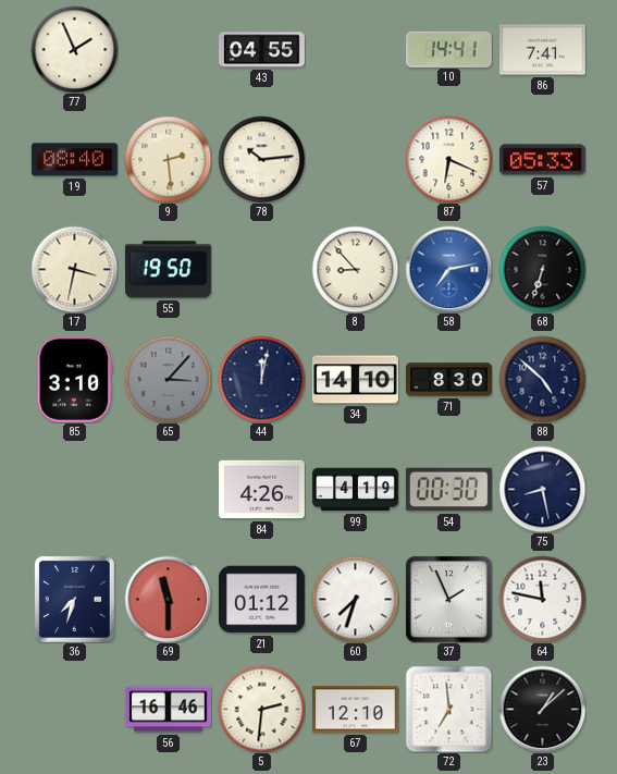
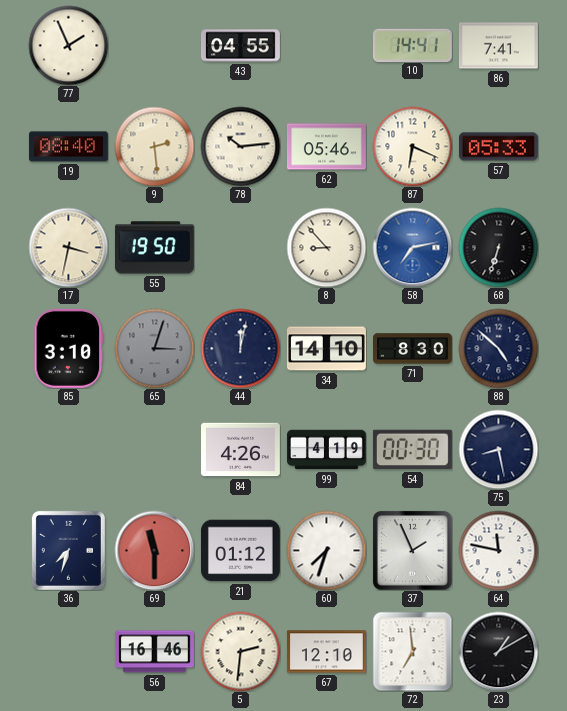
62: none -> 05:46 (326, 147)
65: 3:07 -> 3:03 (154, 348)
23: 1:08 -> 1:10 (498, 651)
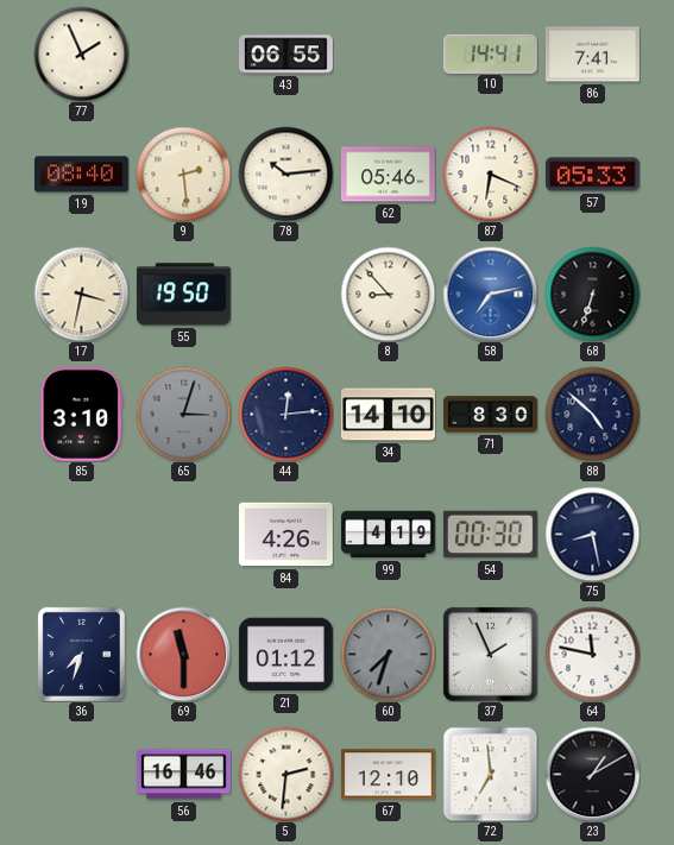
43: 04:55 -> 06:55 (285, 55)
44: 12:02 -> 12:14 (285, 414)
60 dial: white -> grey (388, 654)
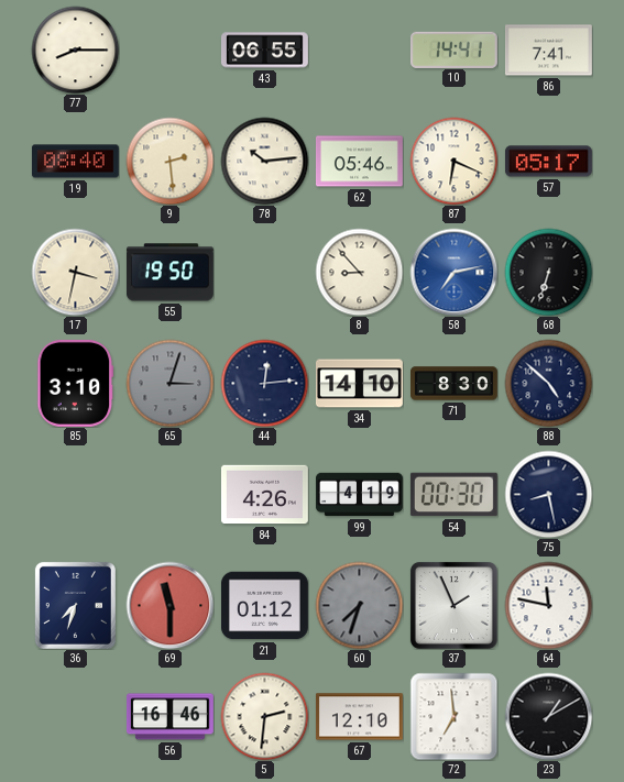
77: 1:56 -> 8:15 (75, 49)
57: 05:33 -> 05:17 (548, 162)
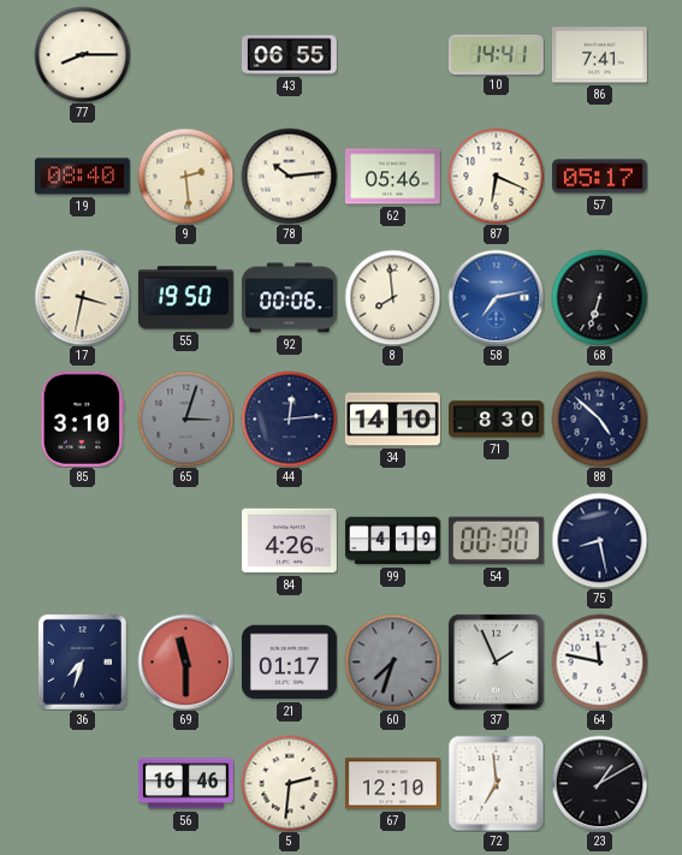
92: none -> 00:06 (289, 298)
8: 8:53 -> 7:59 (392, 297)
21: 01:12 -> 01:17 (289, 663)
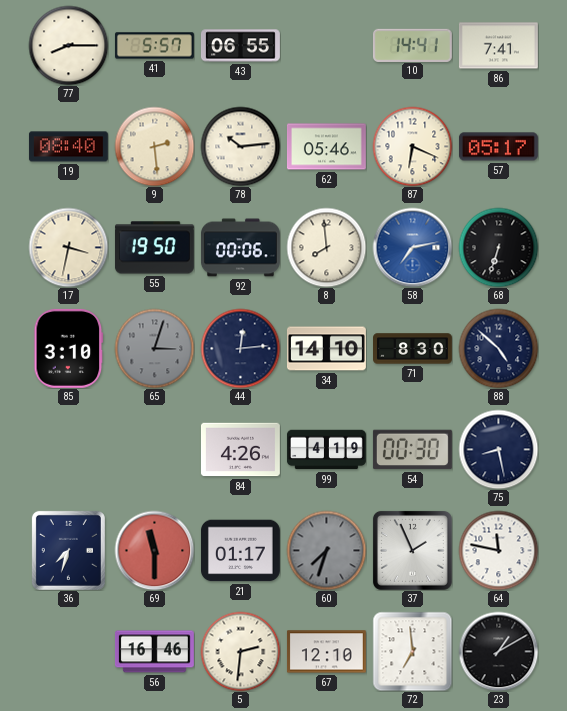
41: none -> 5:57 (154, 46)
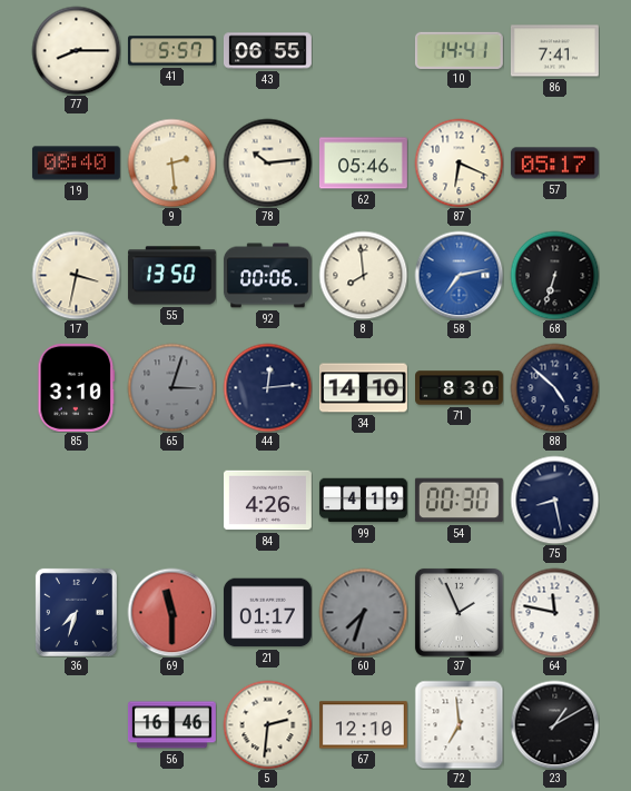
55: 19:50 -> 13:50 (171, 276)
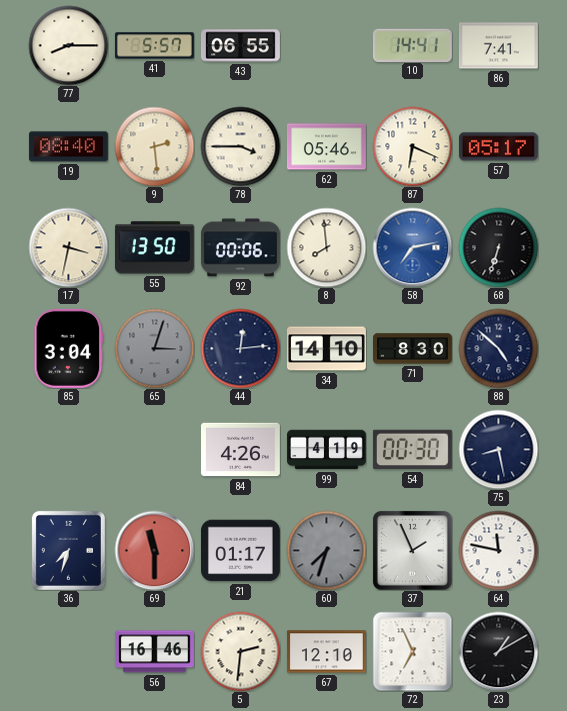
78: 10:14 -> 3:45 (240, 146)
85: 3:10 -> 3:04 (69, 348)
72: 6:59 -> 6:56 (412, 651)
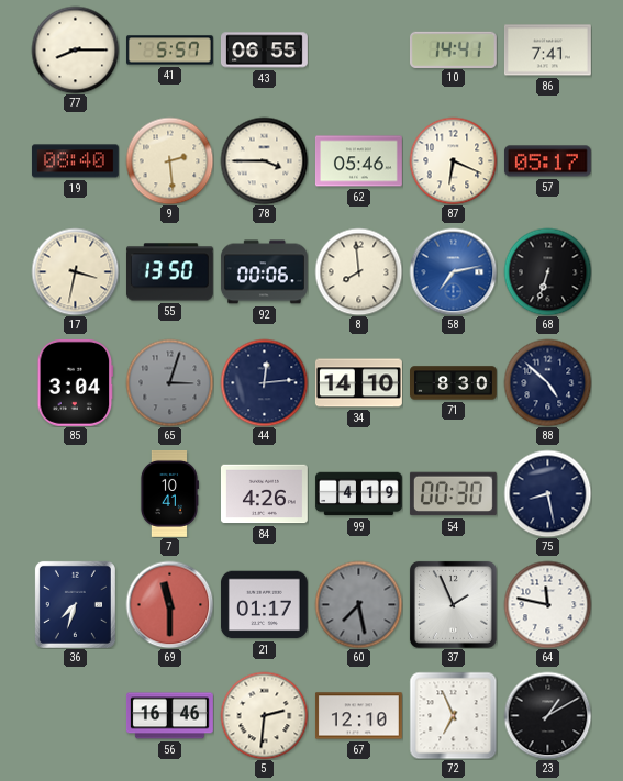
7: none -> 10:41 (169, 493)
60: 7:33 -> 7:28 (358, 604)
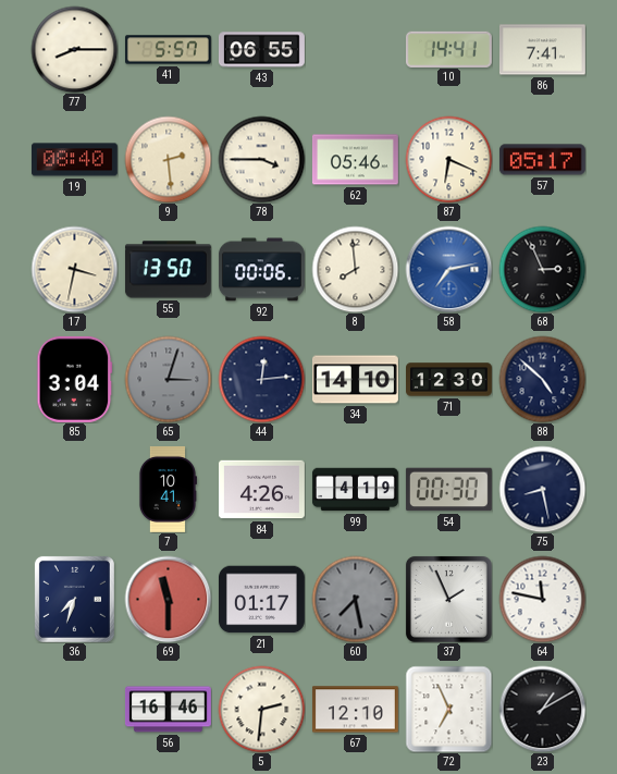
68: 6:33 -> 2:56 (542, 269)
71: 8:30 -> 12:30 (449, 380)
